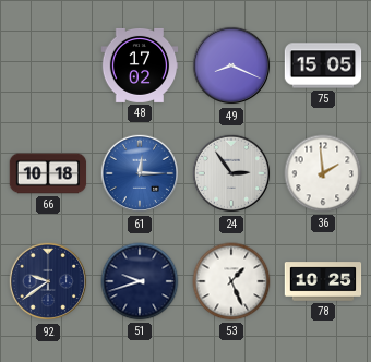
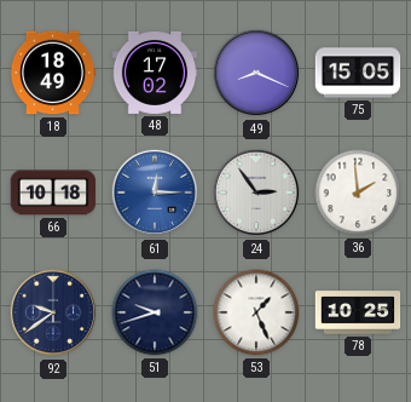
18: none -> 18:49 (53, 73)
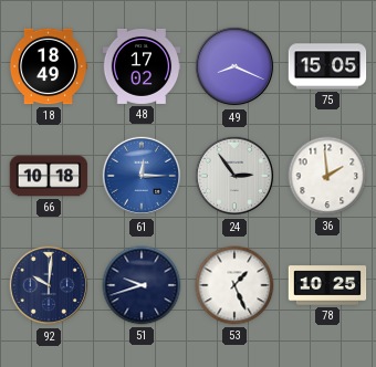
92: 9:39 -> 10:01 (49, 285)
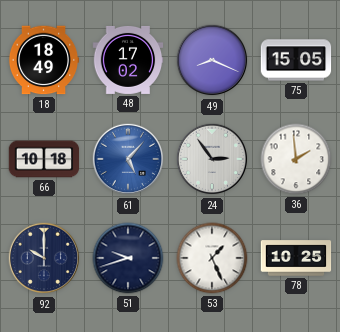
61: 12:15 -> 5:07 (128, 159)
92: 10:01 -> 10:00 (44, 258)
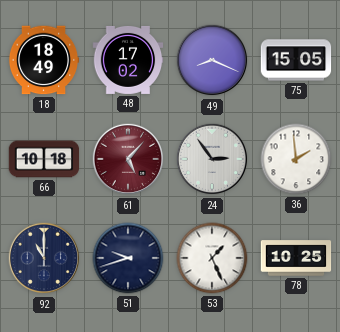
61 dial: blue -> burgundy (128, 159)
92: 10:00 -> 11:00 (44, 258)
